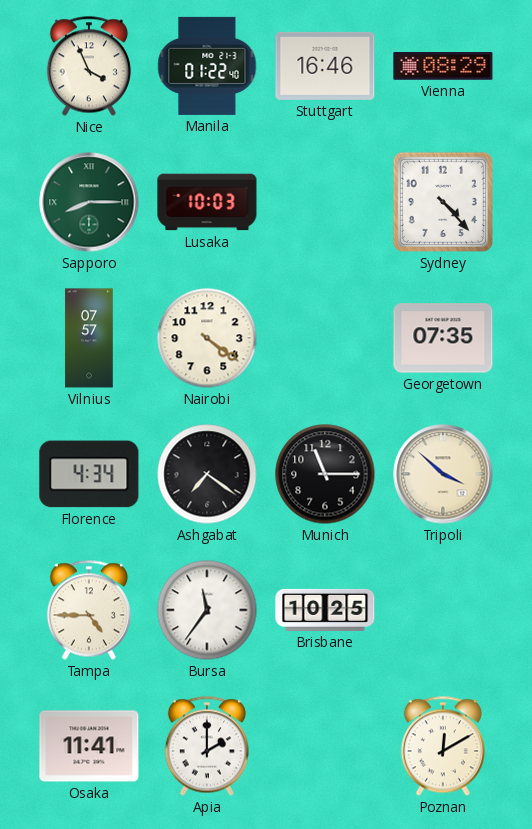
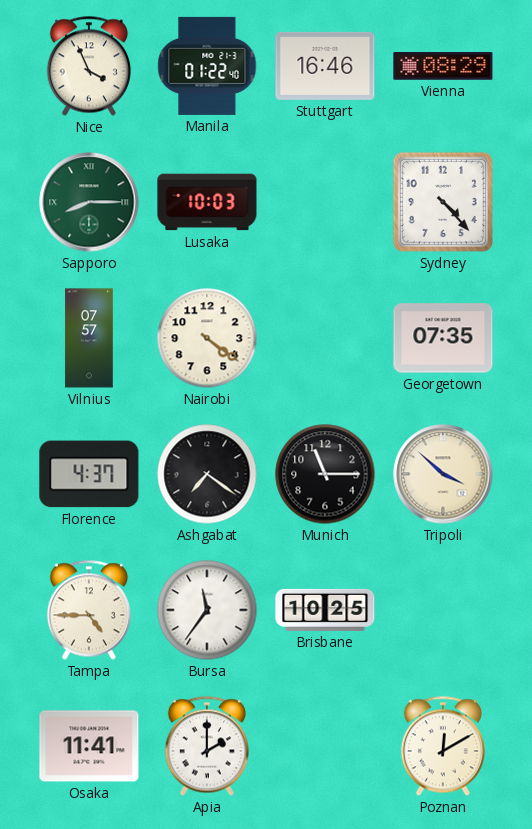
Florence: 4:34 -> 4:37 (89, 474)
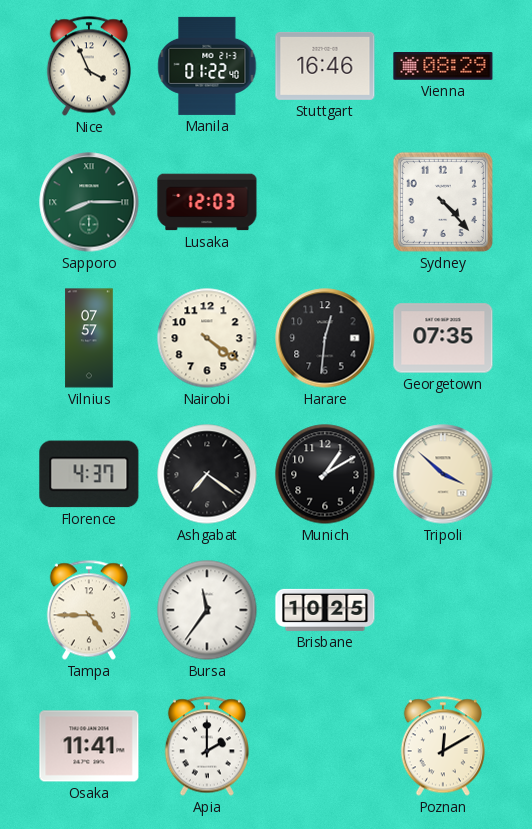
Lusaka: 10:03 -> 12:03 (207, 202)
Harare: none -> 12:31 (325, 338)
Munich: 11:15 -> 1:10 (325, 474)
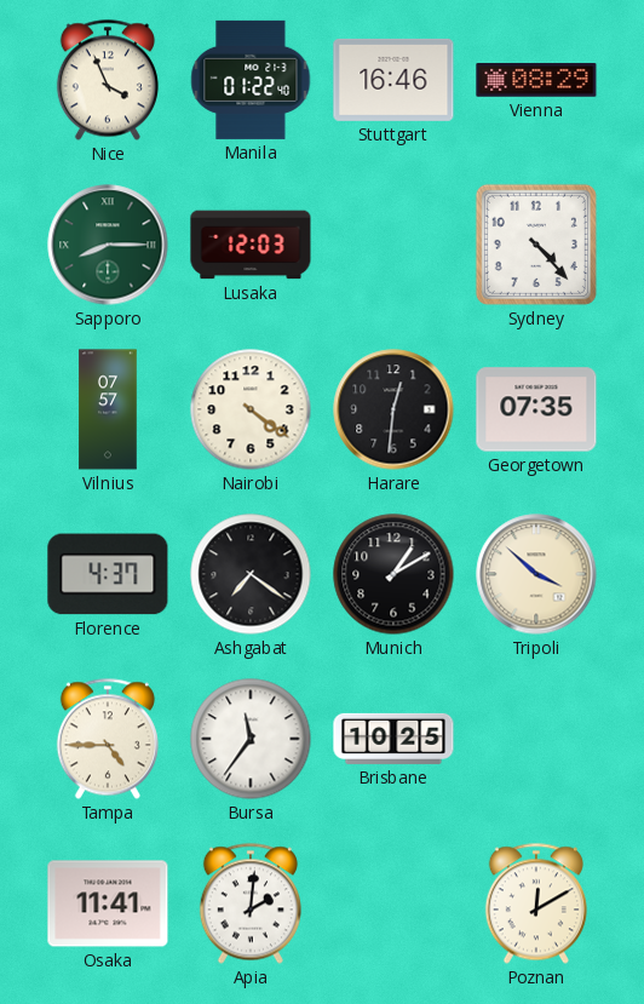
Apia: 2:00 -> 2:01 (251, 903)
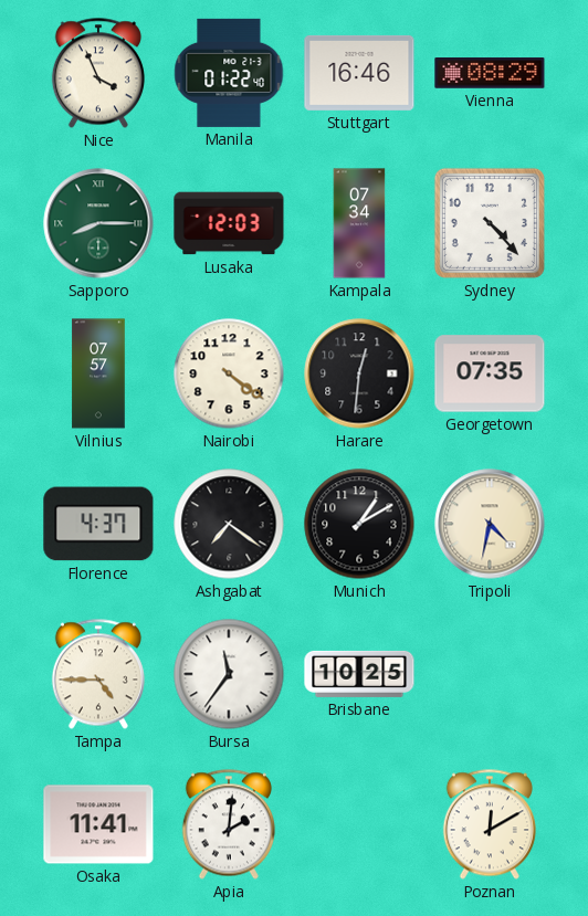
Kampala: none -> 07:34 (359, 223)
Tripoli: 3:52 -> 4:32 (490, 524)
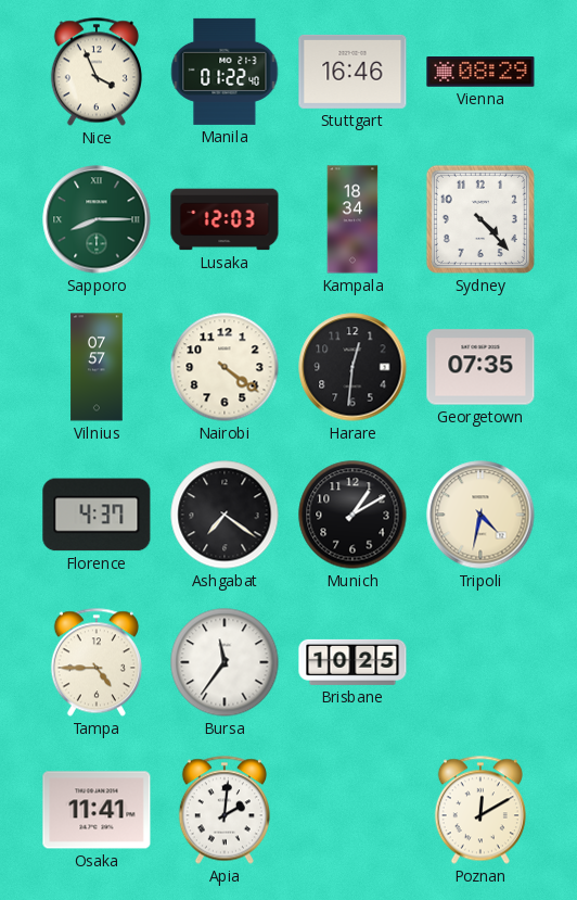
Kampala: 07:34 -> 18:34 (352, 219)
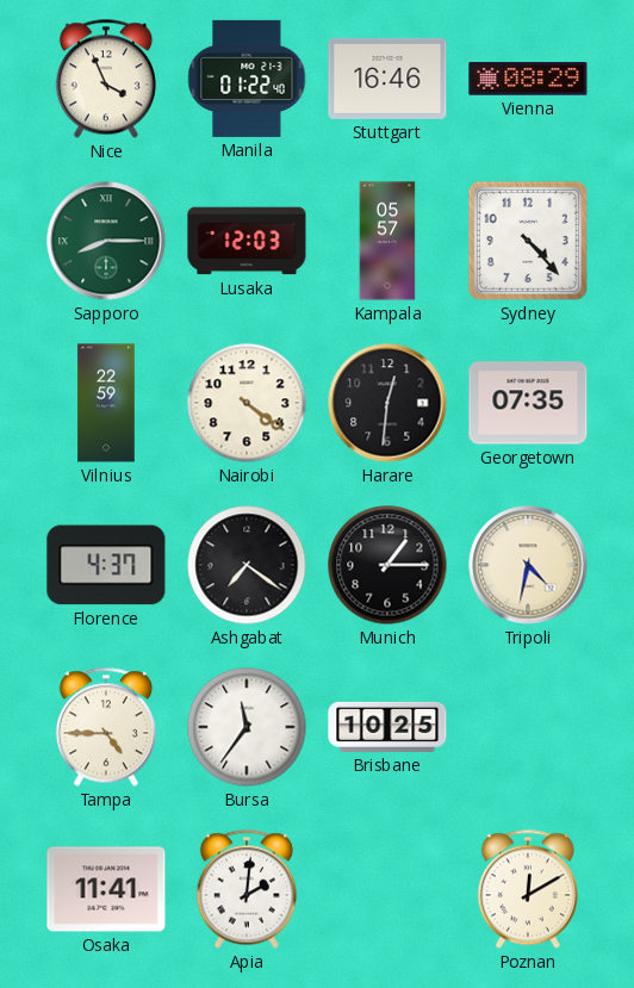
Kampala: 18:34 -> 05:57 (387, 241)
Vilnius: 07:57 -> 22:59 (106, 403)
Munich: 1:10 -> 1:15 (387, 565)
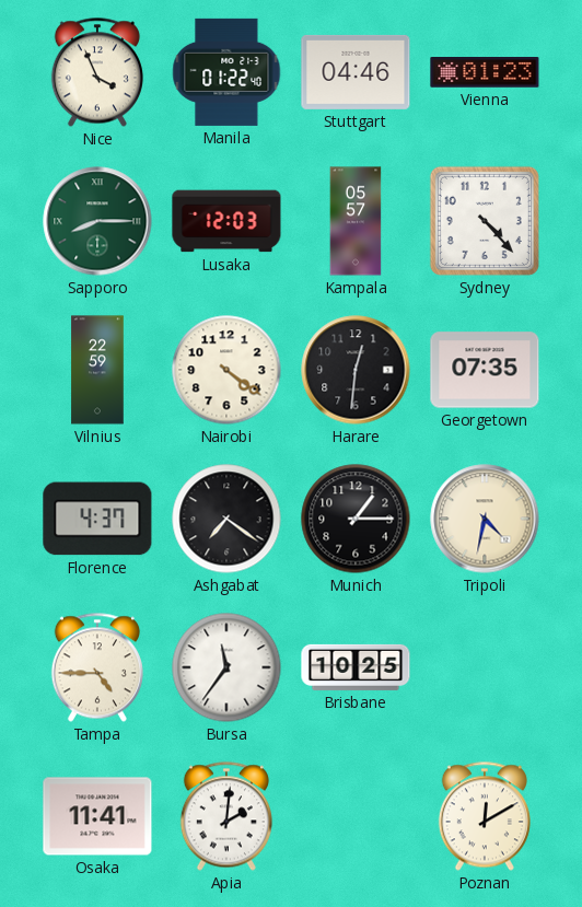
Stuttgart: 16:46 -> 04:46 (356, 72)
Vienna: 08:29 -> 01:23 (485, 72)
